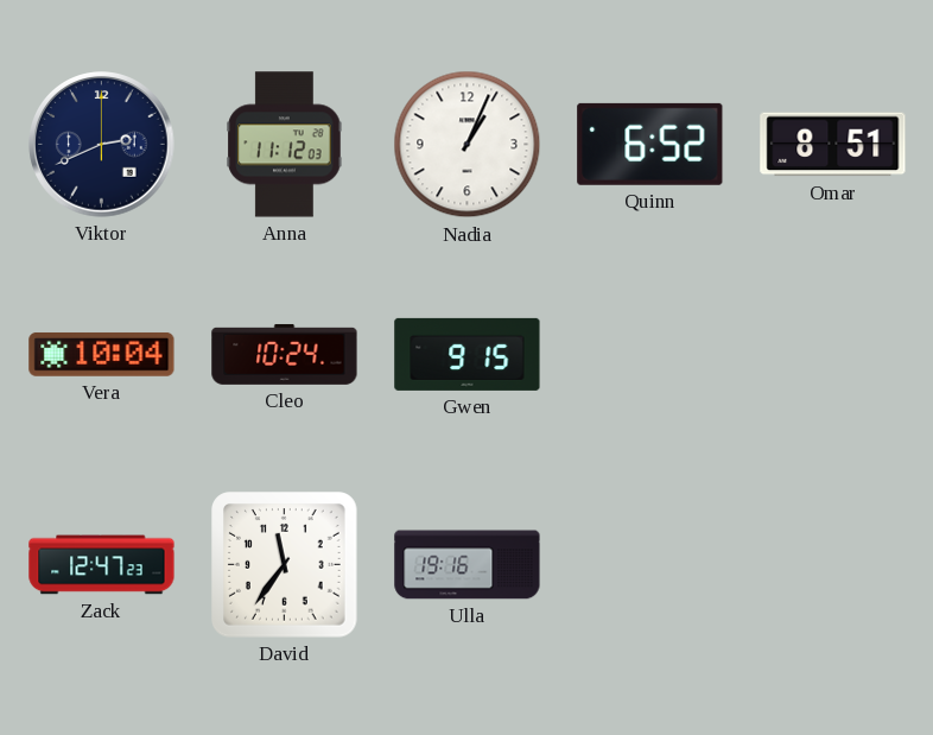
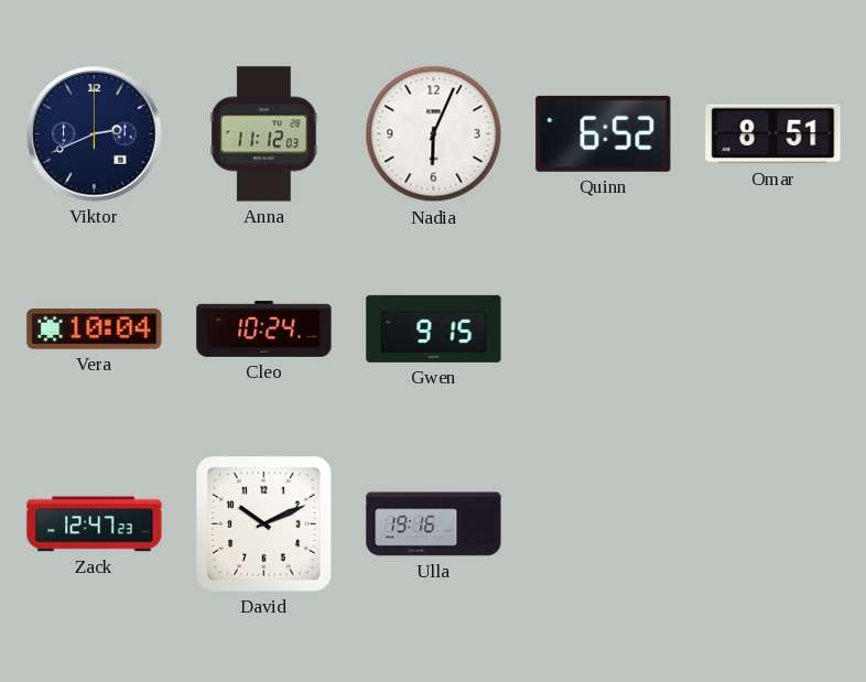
Nadia: 1:04 -> 6:04 (434, 134)
David: 11:36 -> 10:11 (264, 524)
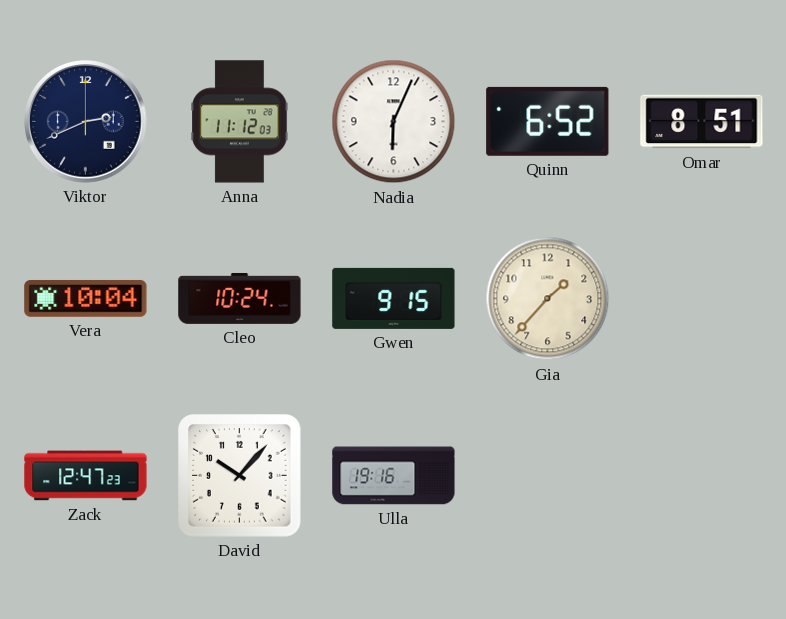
Gia: none -> 1:37 (548, 299)
David: 10:11 -> 10:07 (240, 476)
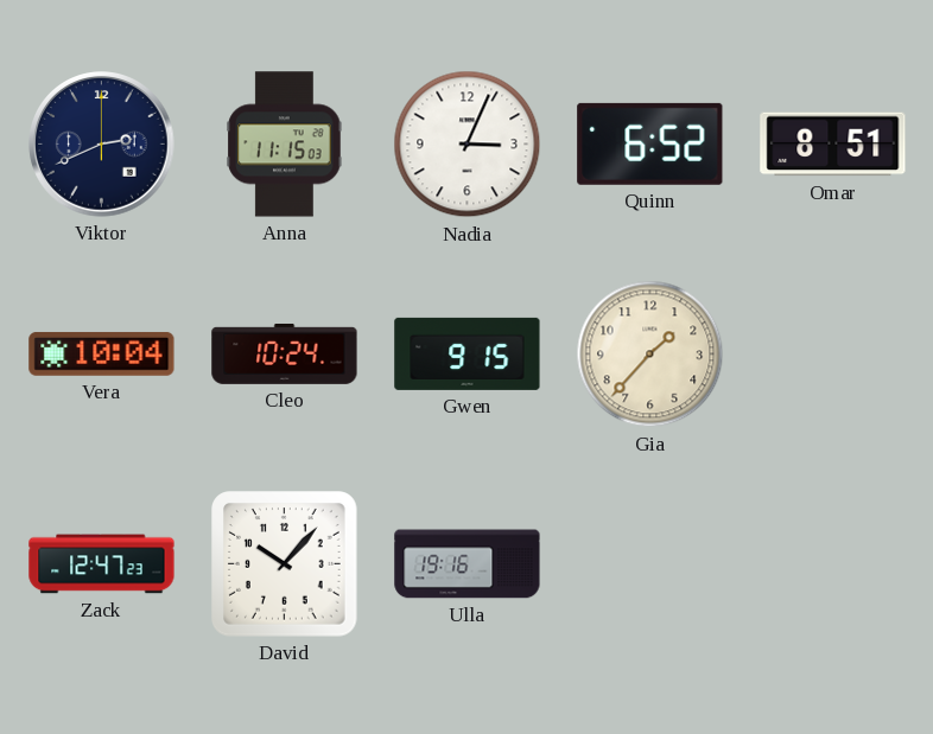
Anna: 11:12 -> 11:15 (285, 145)
Nadia: 6:04 -> 3:04 (468, 145)
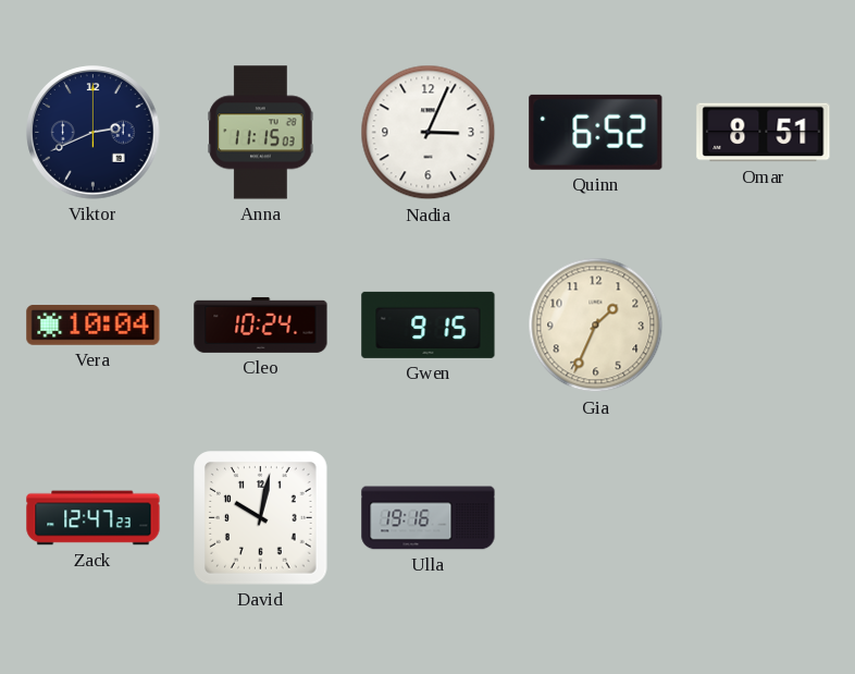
Gia: 1:37 -> 1:34 (596, 326)
David: 10:07 -> 10:02 (261, 518)
